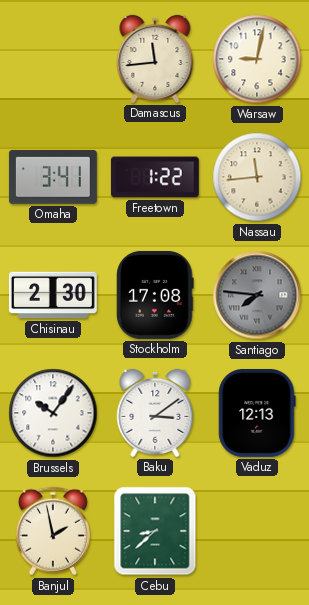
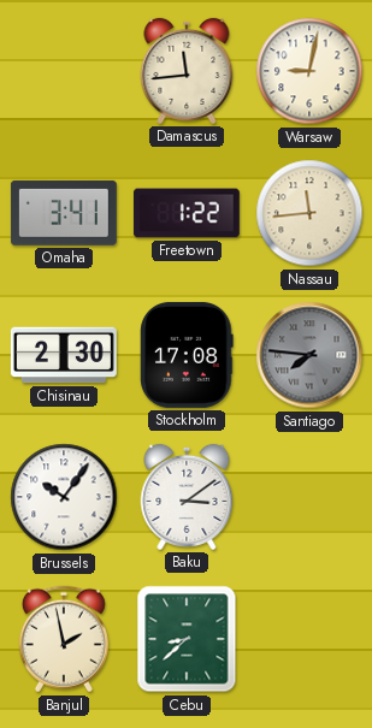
Vaduz: 12:13 -> none (257, 413)
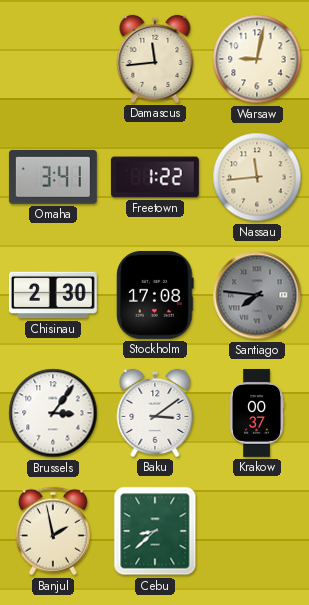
Brussels: 10:06 -> 3:06 (53, 413)
Krakow: none -> 00:37 (258, 413)
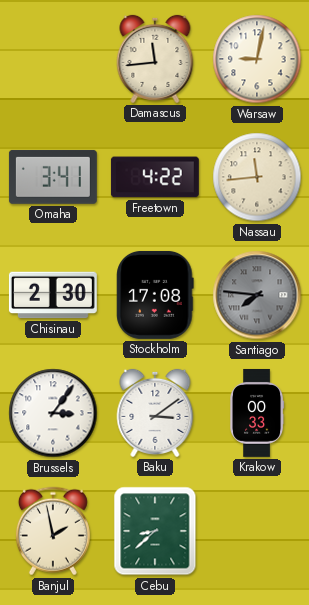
Freetown: 1:22 -> 4:22 (155, 177)
Krakow: 00:37 -> 00:33 (258, 413)
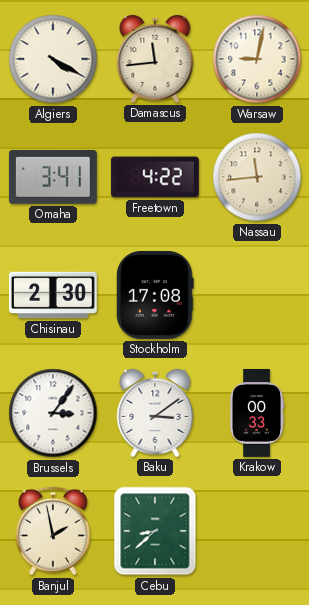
Algiers: none -> 4:20 (53, 59)
Santiago: 7:46 -> none (257, 295)
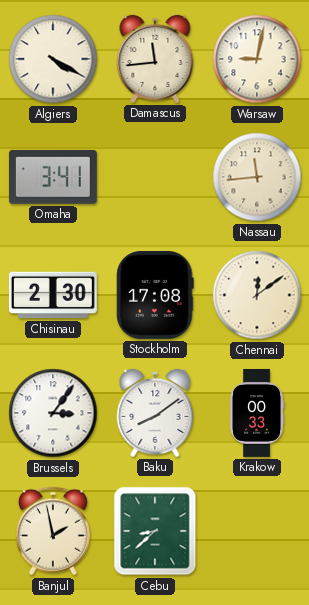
Freetown: 4:22 -> none (155, 177)
Chennai: none -> 12:09 (257, 295)
Baku: 3:09 -> 8:09 (155, 413)
